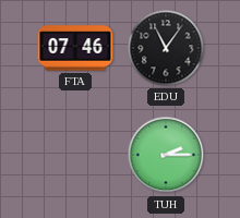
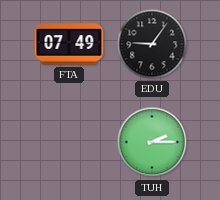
FTA: 07:46 -> 07:49 (69, 44)
EDU: 11:06 -> 9:06 (152, 44)
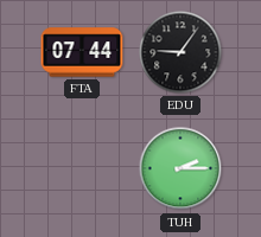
FTA: 07:49 -> 07:44 (82, 52)
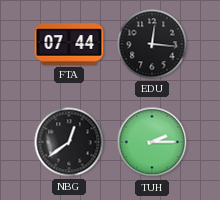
EDU: 9:06 -> 12:16 (152, 44)
NBG: none -> 12:39 (69, 142)
